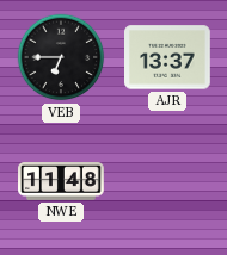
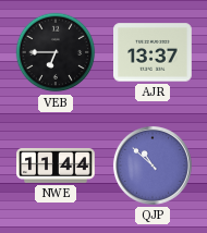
NWE: 11:48 -> 11:44 (56, 167)
QJP: none -> 10:52 (153, 165)
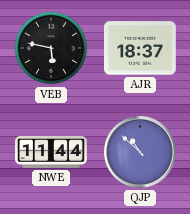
VEB: 6:45 -> 5:47 (51, 48)
AJR: 13:37 -> 18:37 (141, 48)
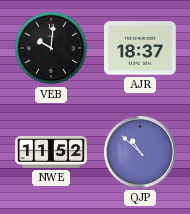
VEB: 5:47 -> 10:01 (51, 48)
NWE: 11:44 -> 11:52 (51, 153)
